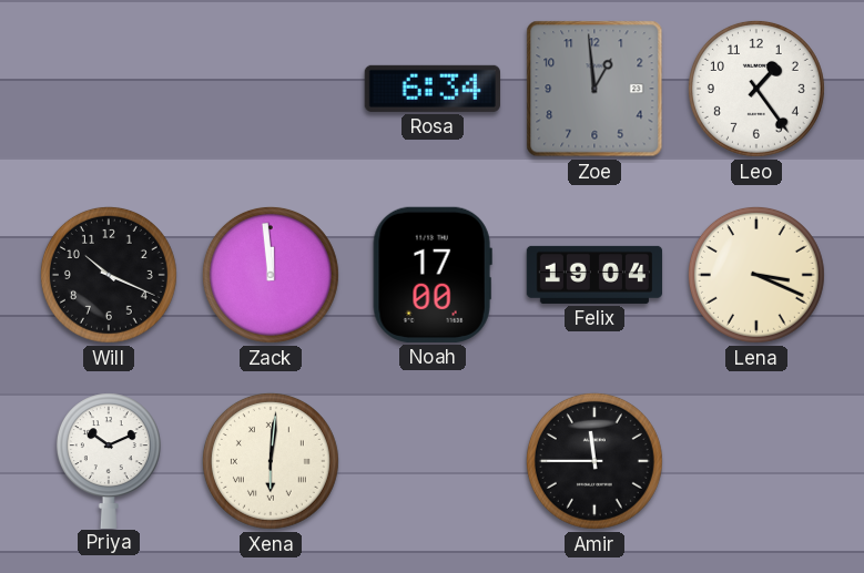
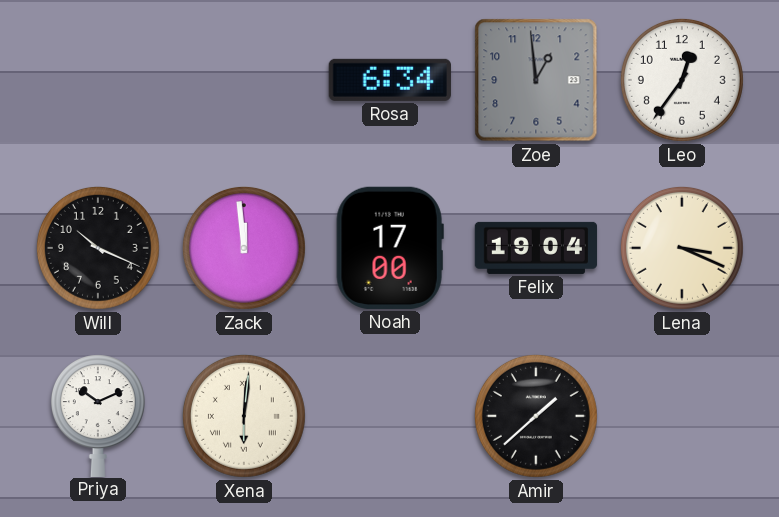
Leo: 1:24 -> 12:36 (682, 80)
Amir: 11:45 -> 1:38 (536, 416)
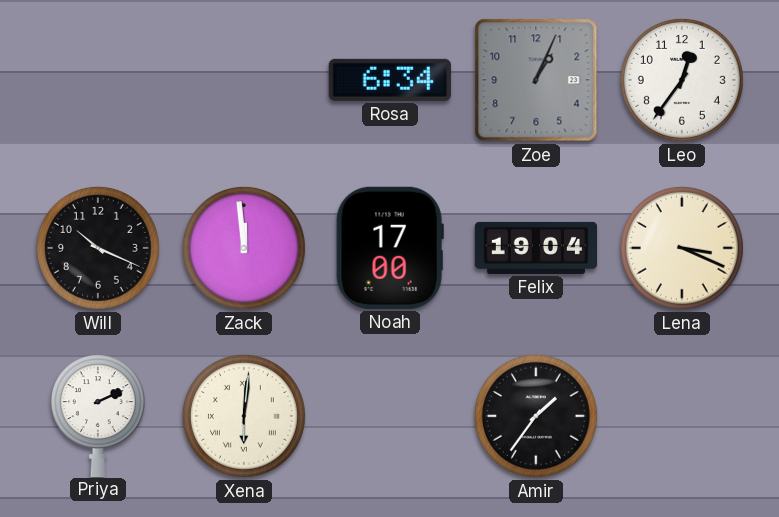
Zoe: 12:59 -> 1:04 (536, 80)
Priya: 10:11 -> 2:11 (98, 415)
Amir: 1:38 -> 1:36 (536, 416)
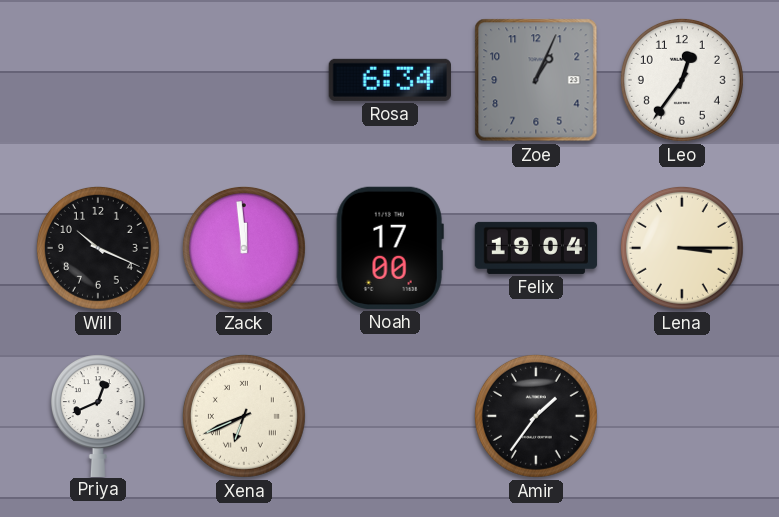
Lena: 3:19 -> 3:15 (682, 248)
Priya: 2:11 -> 12:41 (98, 415)
Xena: 6:01 -> 6:41 (244, 416)
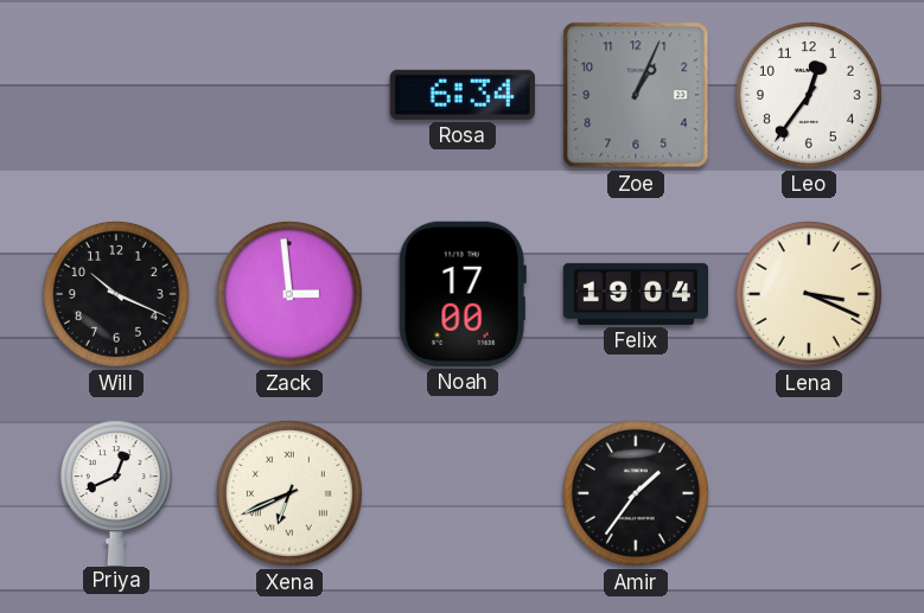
Zack: 11:59 -> 2:59 (289, 294)
Lena: 3:15 -> 3:19 (809, 294)
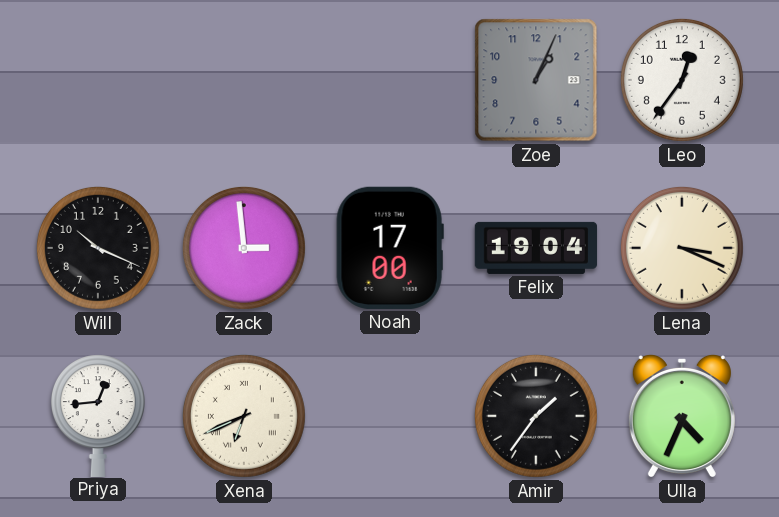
Rosa: 6:34 -> none (463, 95)
Priya: 12:41 -> 12:44 (98, 415)
Ulla: none -> 4:34 (682, 416)
